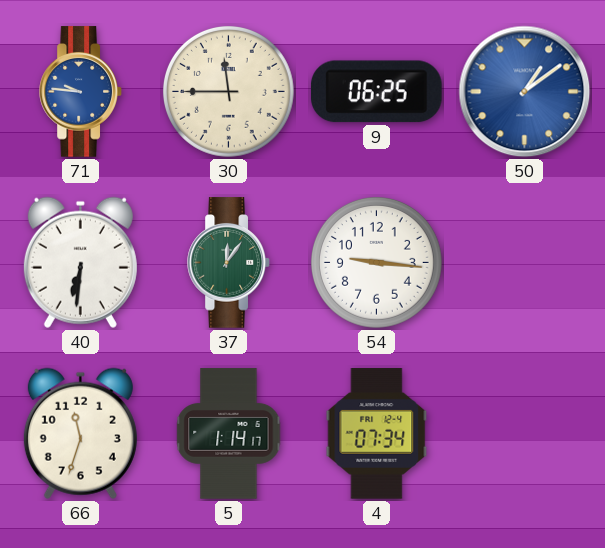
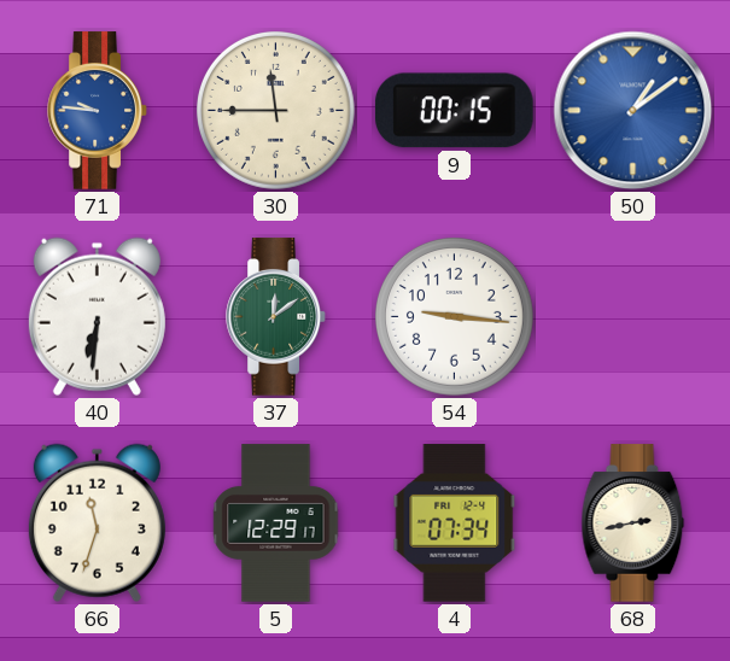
9: 06:25 -> 00:15 (454, 111)
37: 12:06 -> 12:09 (276, 317)
5: 1:14 -> 12:29 (276, 523)
68: none -> 2:43 (633, 523)
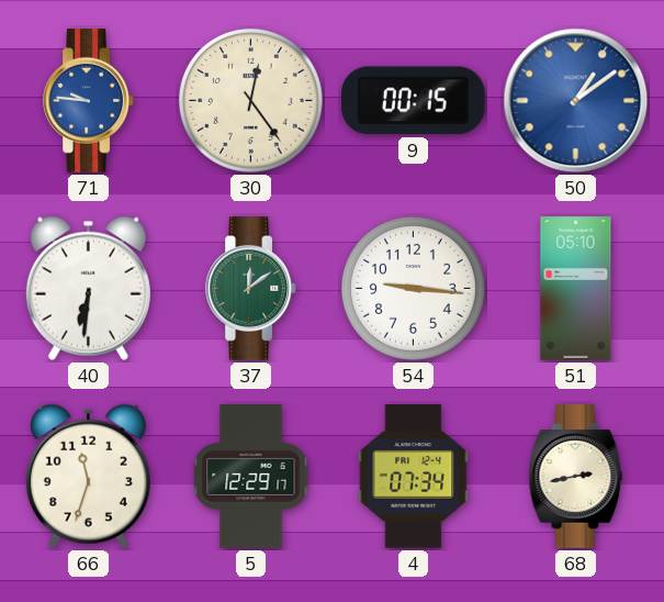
30: 11:45 -> 12:24 (250, 100)
51: none -> 05:10 (576, 289)
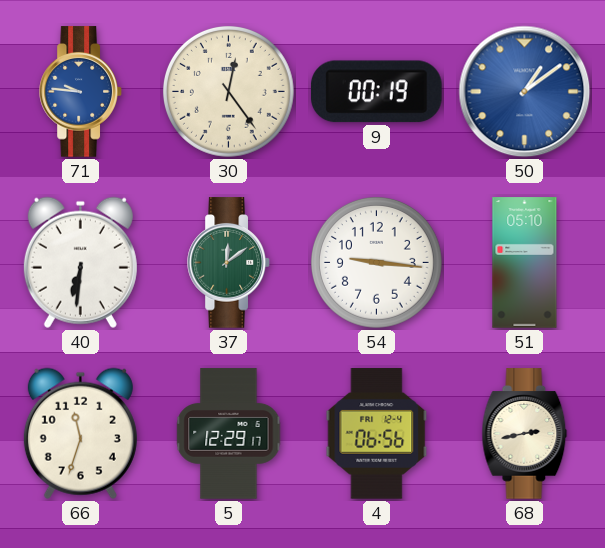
9: 00:15 -> 00:19 (376, 92)
4: 07:34 -> 06:56 (377, 434)
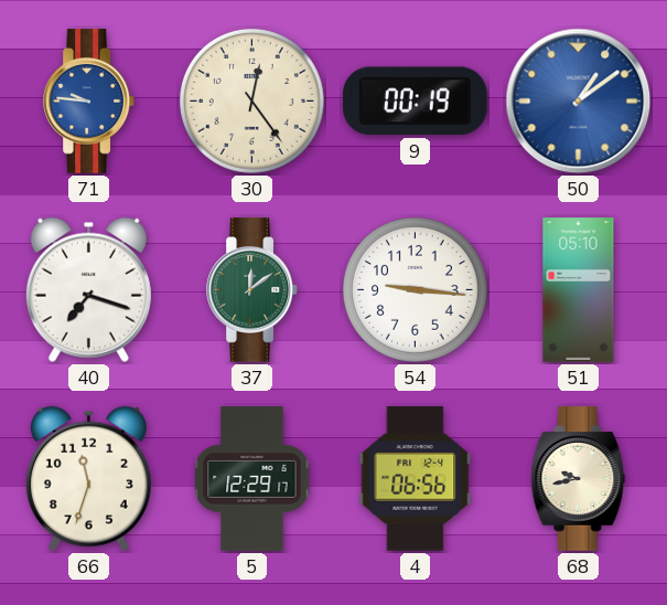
40: 6:31 -> 7:18 (88, 289)
68: 2:43 -> 9:43 (579, 479)
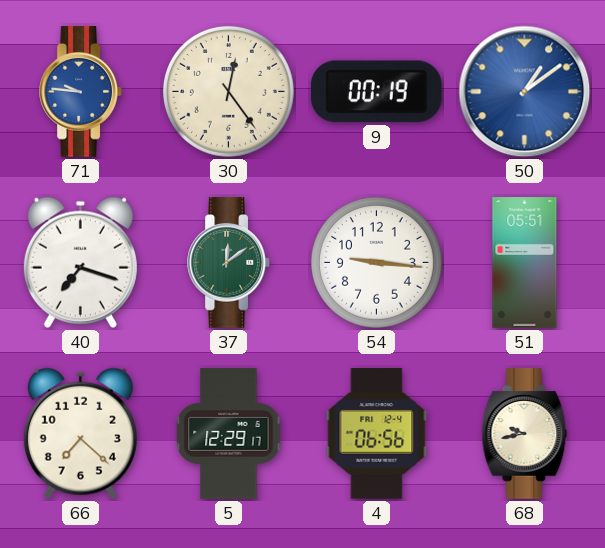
51: 05:10 -> 05:51 (525, 263)
66: 11:33 -> 7:22 (80, 433)
